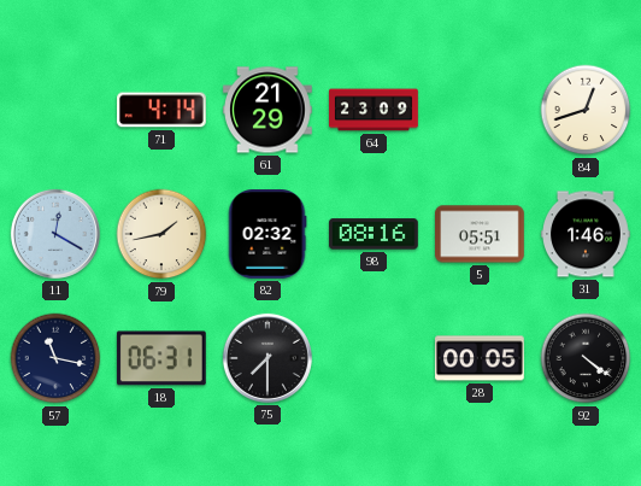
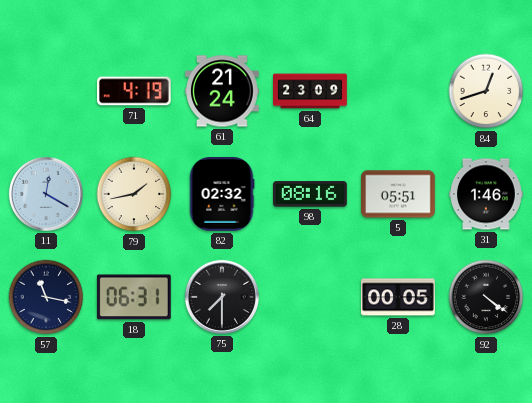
71: 4:14 -> 4:19 (135, 91)
61: 21:29 -> 21:24 (223, 91)
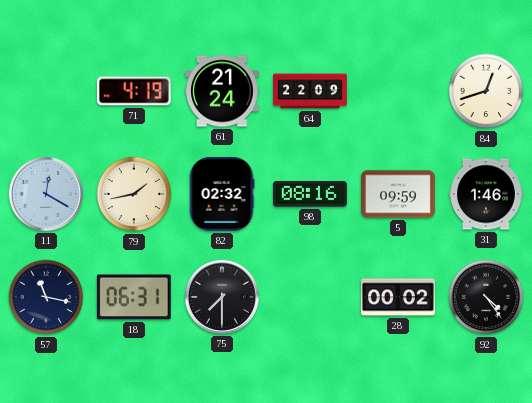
64: 23:09 -> 22:09 (310, 91)
5: 05:51 -> 09:59 (399, 194)
28: 00:05 -> 00:02 (399, 297)
92: 4:21 -> 4:24 (486, 297)
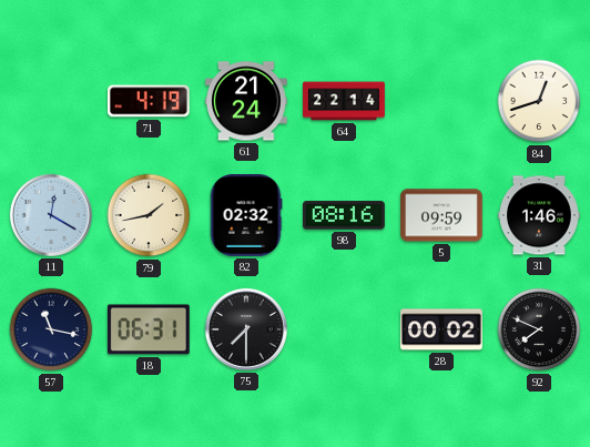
64: 22:09 -> 22:14 (344, 101)
92: 4:24 -> 7:49 (539, 329)
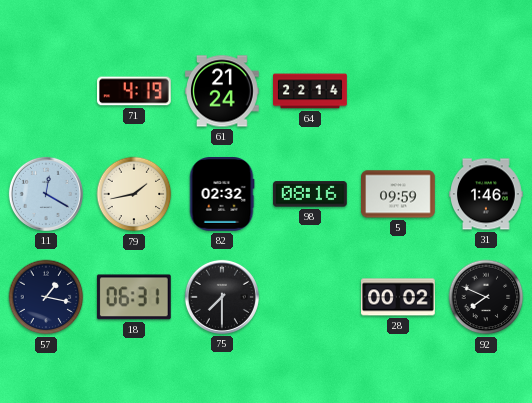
84: 12:42 -> none (539, 101)
57: 11:17 -> 1:17 (46, 297)
